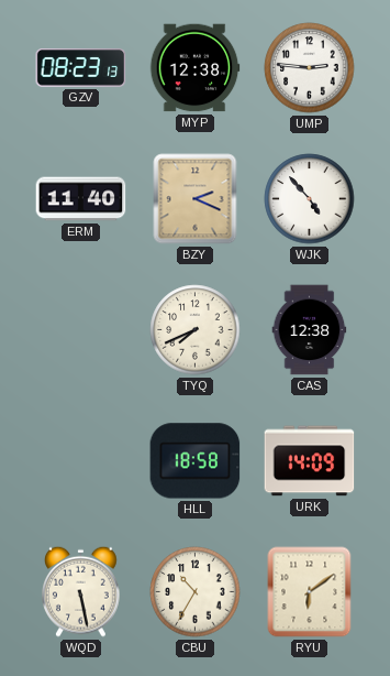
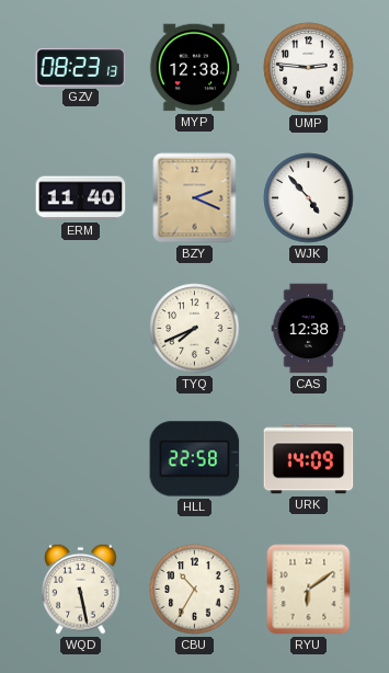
HLL: 18:58 -> 22:58 (195, 459)
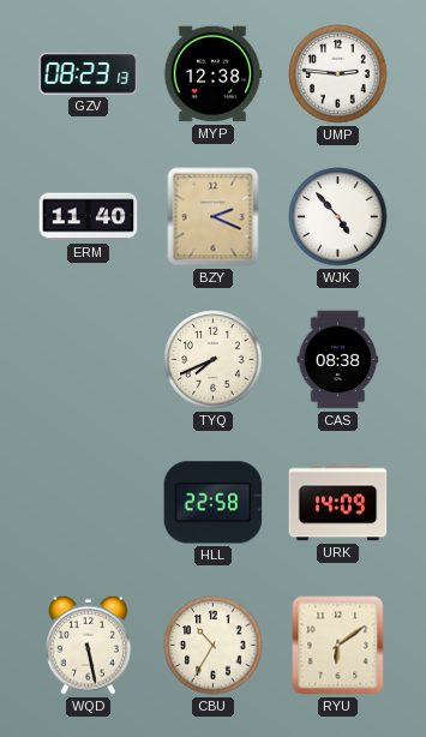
CAS: 12:38 -> 08:38 (338, 360)
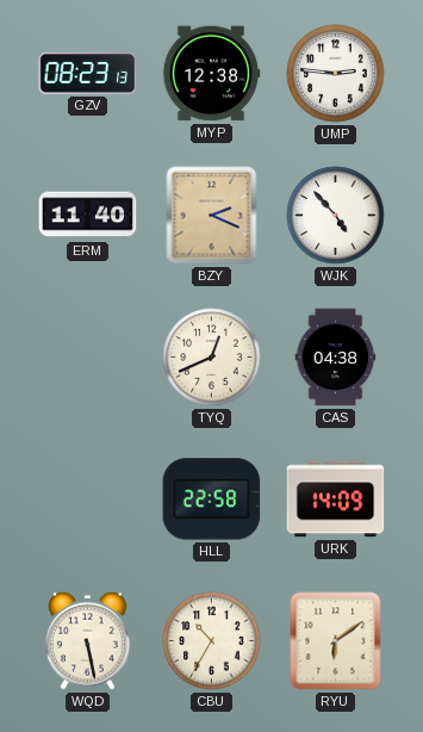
TYQ: 7:41 -> 12:41 (212, 358)
CAS: 08:38 -> 04:38 (336, 358)
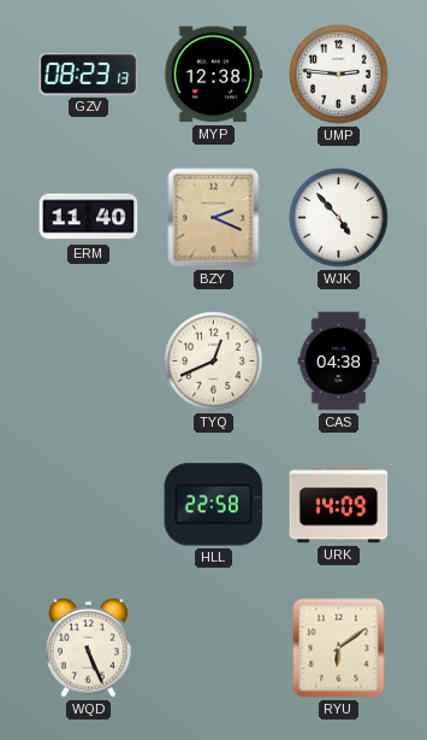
WQD: 5:28 -> 5:26 (89, 647)
CBU: 10:35 -> none (212, 641)
